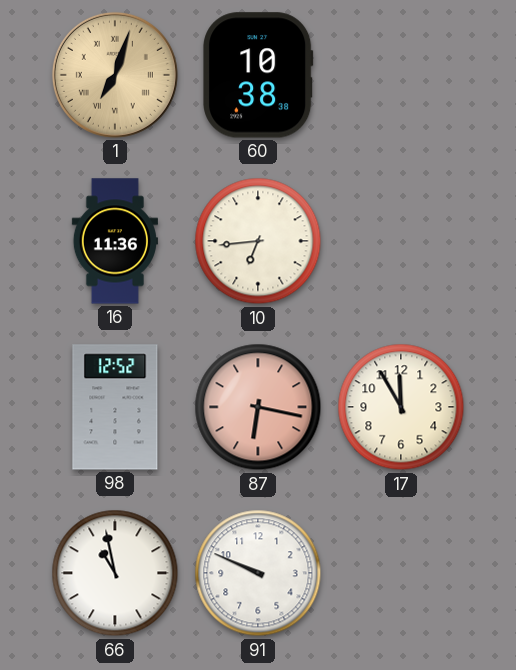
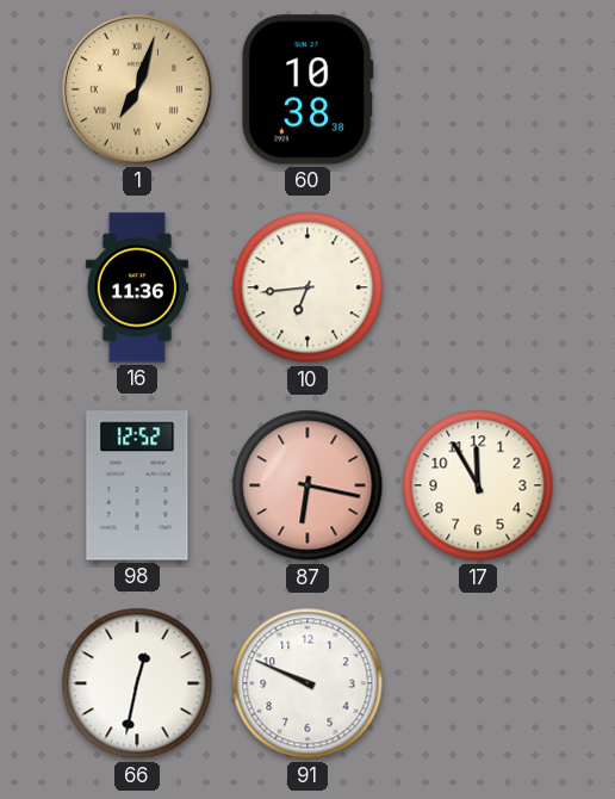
66: 10:58 -> 12:32 (137, 683)
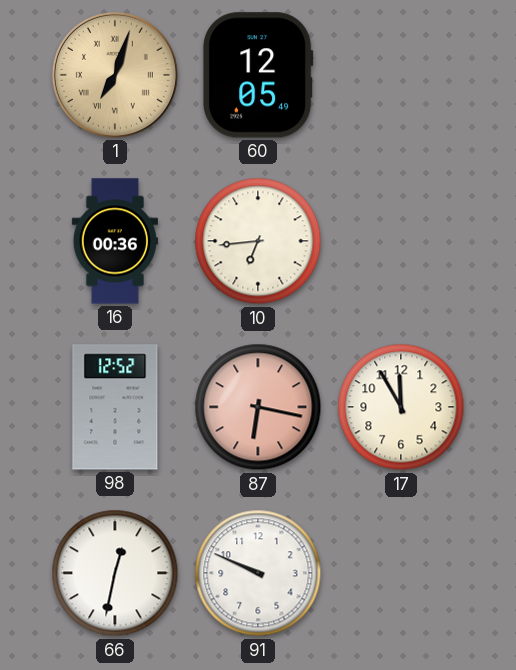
60: 10:38 -> 12:05 (259, 75)
16: 11:36 -> 00:36 (115, 241)
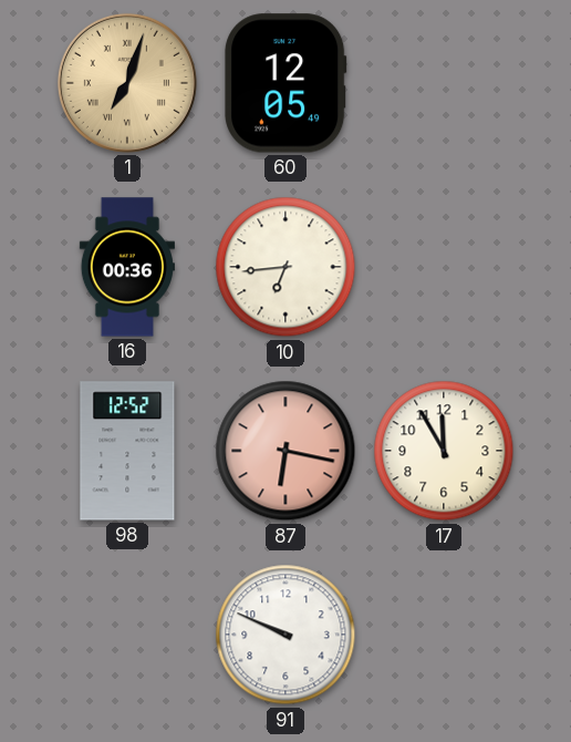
66: 12:32 -> none (115, 573)
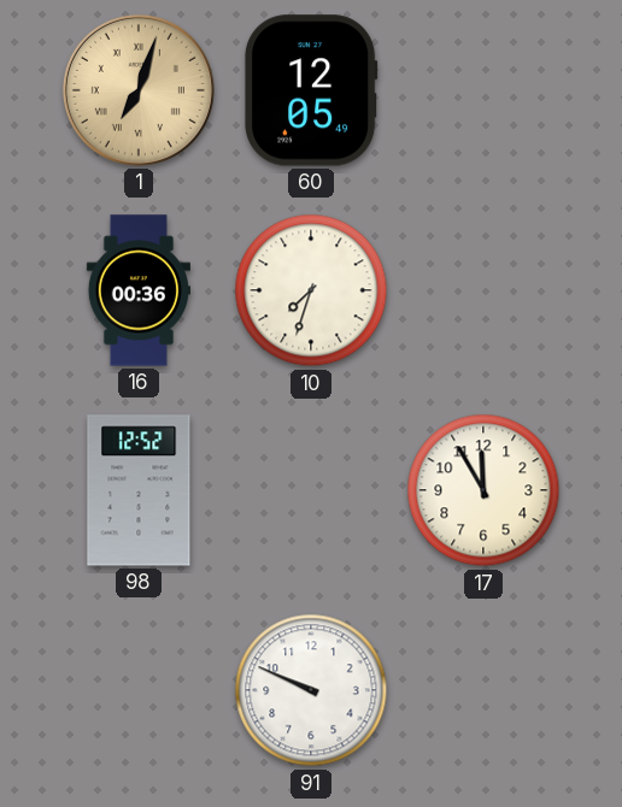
10: 6:44 -> 7:33 (311, 290)
87: 6:17 -> none (285, 451)
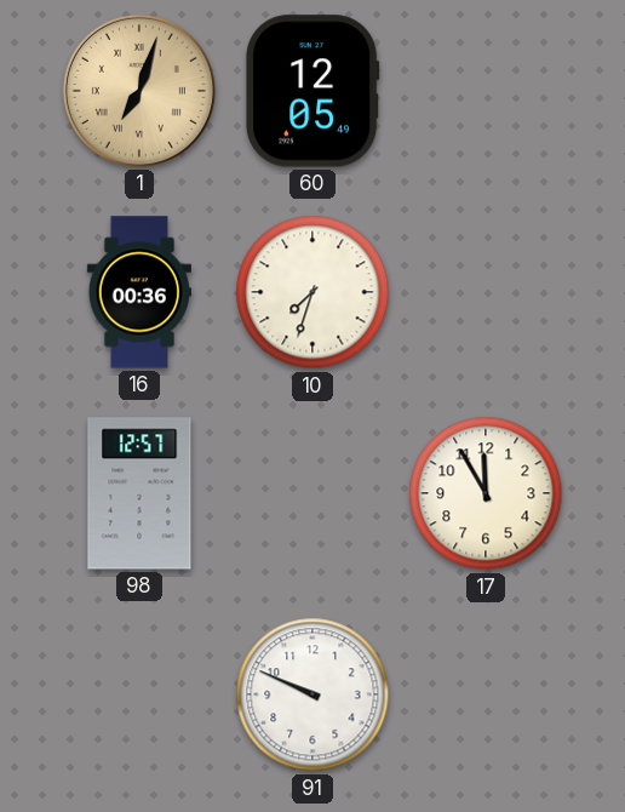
98: 12:52 -> 12:57 (139, 493)
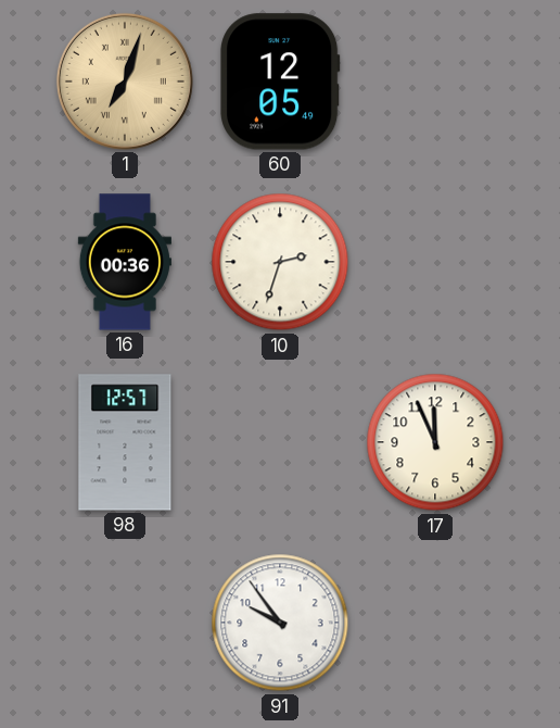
10: 7:33 -> 2:33 (280, 262)
17: 11:55 -> 11:56 (435, 442)
91: 9:49 -> 9:54 (280, 623)
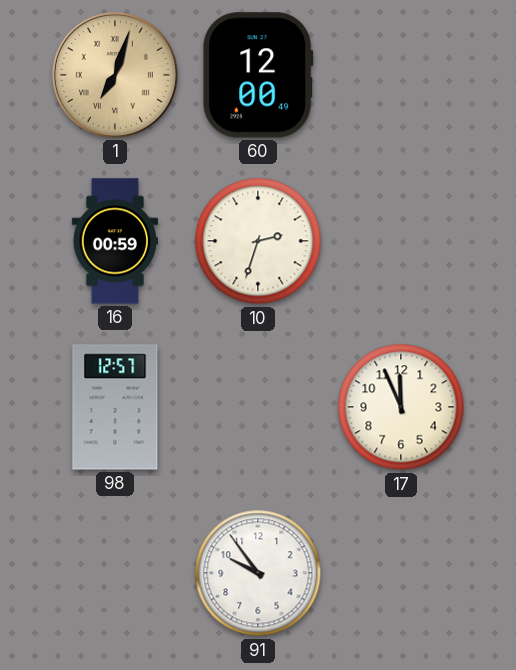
60: 12:05 -> 12:00 (259, 75)
16: 00:36 -> 00:59 (115, 241)
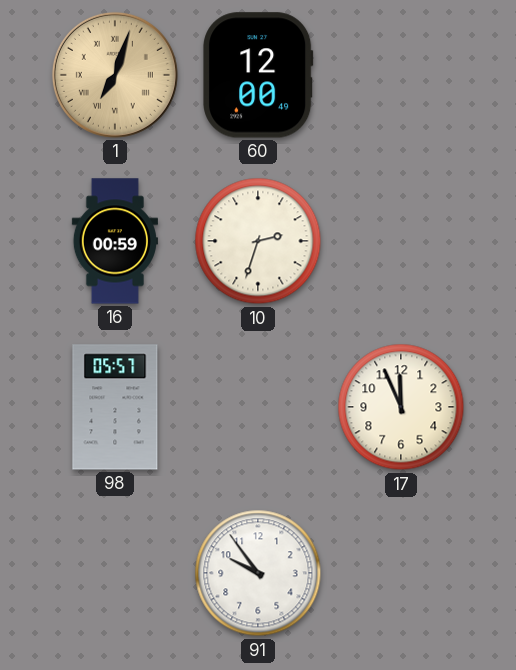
98: 12:57 -> 05:57 (115, 407)
